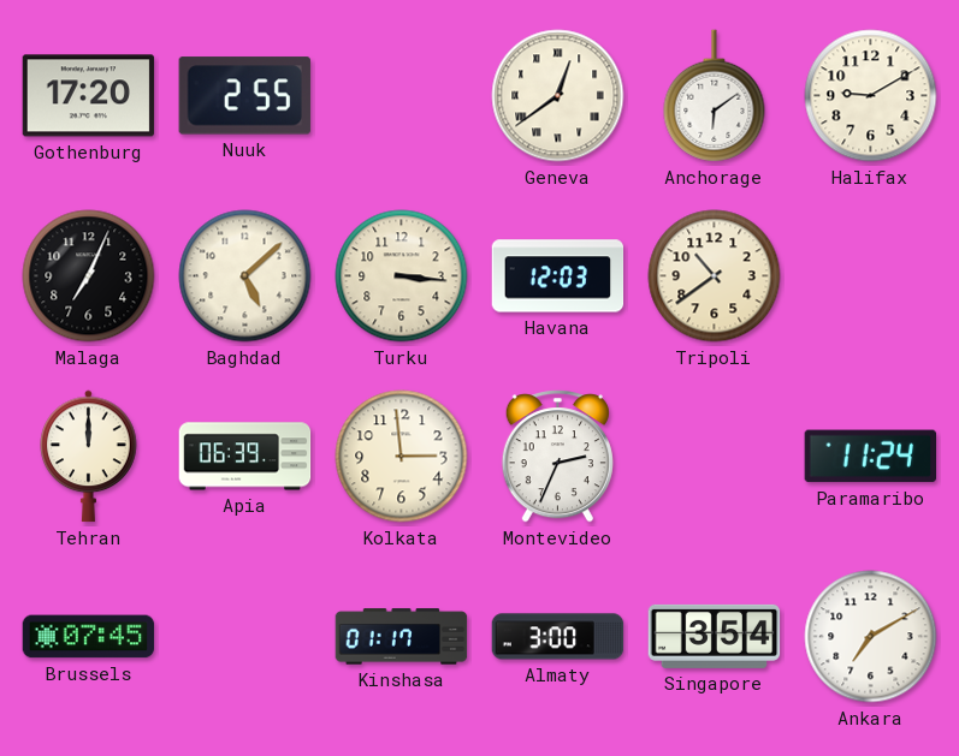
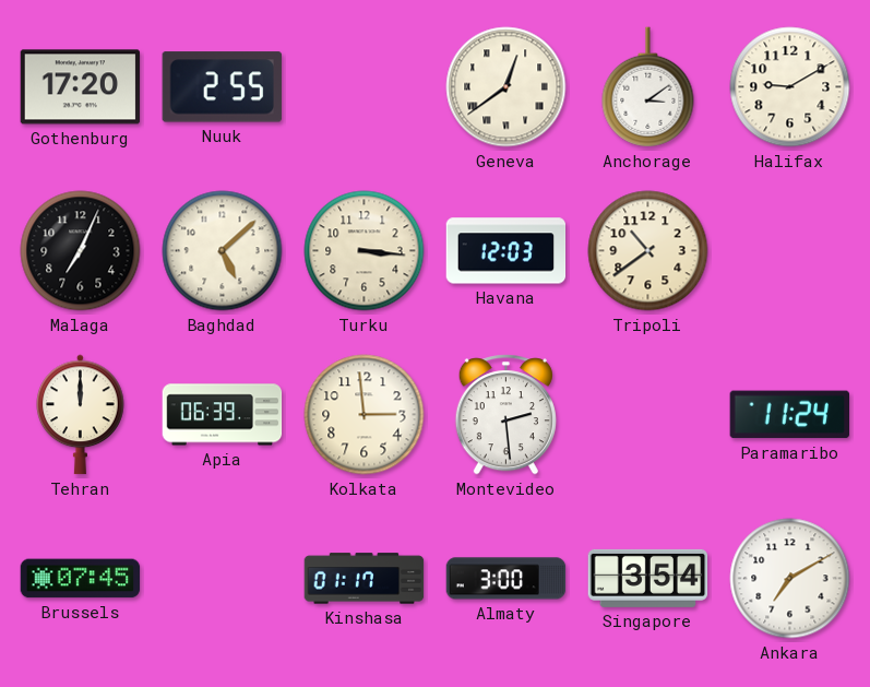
Anchorage: 6:09 -> 3:09 (648, 87)
Montevideo: 2:34 -> 2:29 (505, 415)
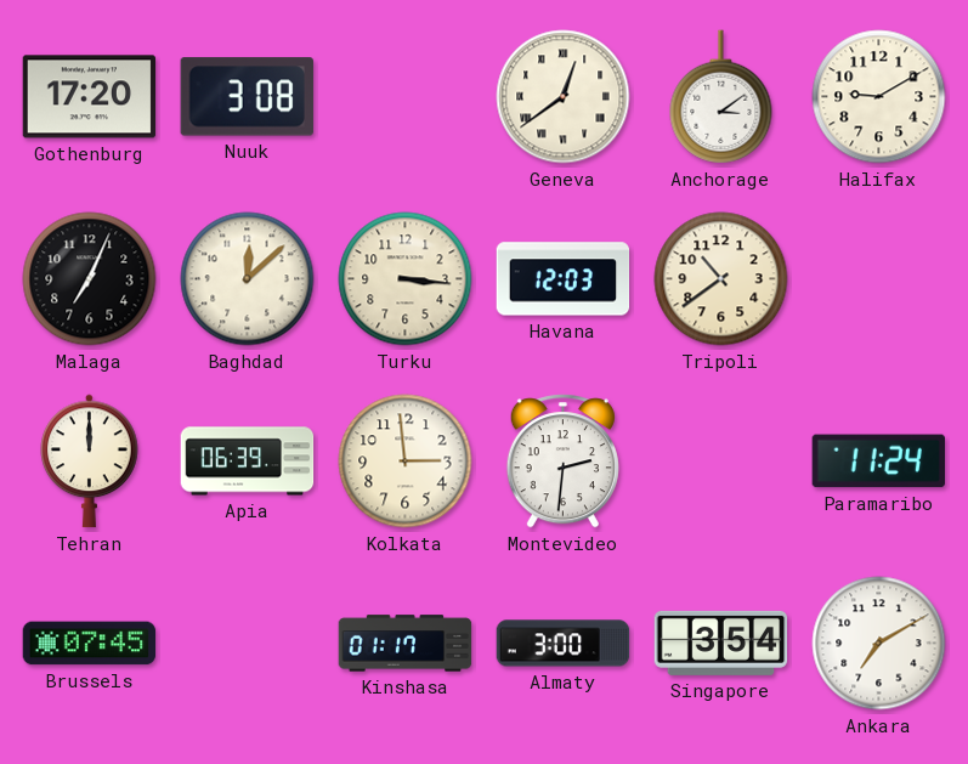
Nuuk: 2:55 -> 3:08 (247, 97)
Baghdad: 5:08 -> 12:08 (248, 279)
Montevideo: 2:29 -> 2:31 (562, 462)
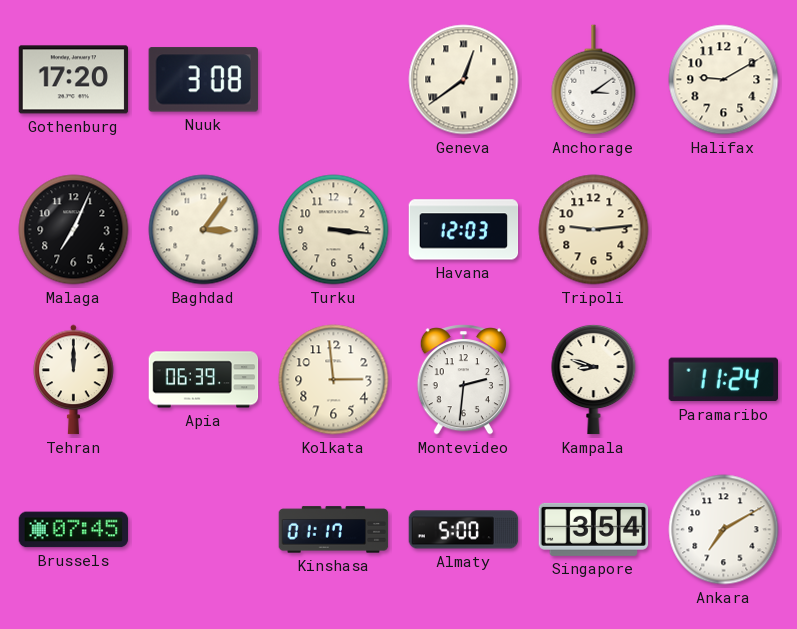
Baghdad: 12:08 -> 3:06 (204, 230)
Tripoli: 10:39 -> 9:14 (594, 230)
Kampala: none -> 8:48 (594, 379)
Almaty: 3:00 -> 5:00 (464, 530)
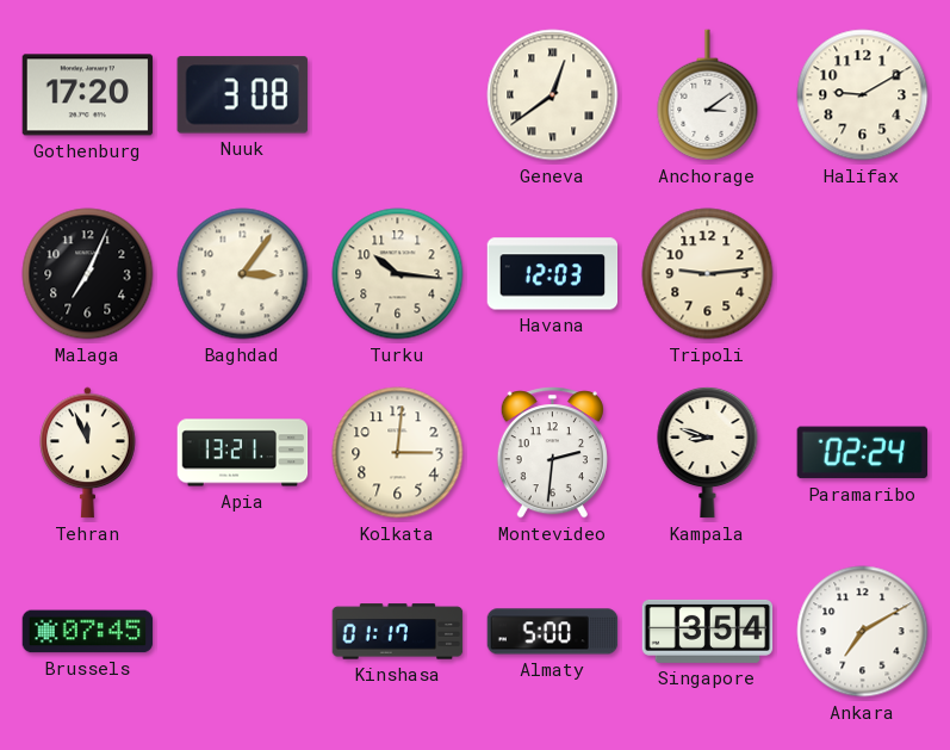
Turku: 3:16 -> 10:16 (398, 274)
Tehran: 12:00 -> 11:56 (88, 453)
Apia: 06:39 -> 13:21 (243, 453)
Kolkata: 2:59 -> 3:01 (398, 453)
Paramaribo: 11:24 -> 02:24 (862, 453)
